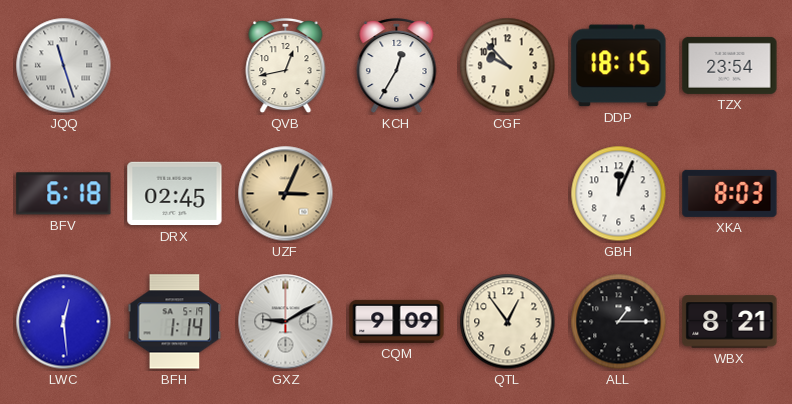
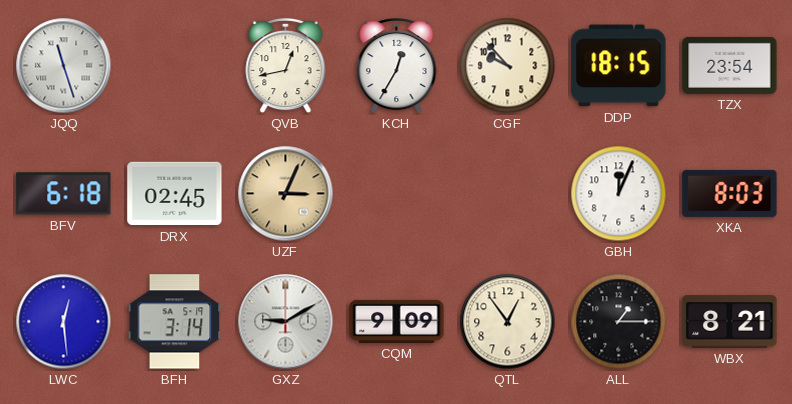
BFH: 1:14 -> 3:14 (175, 322)
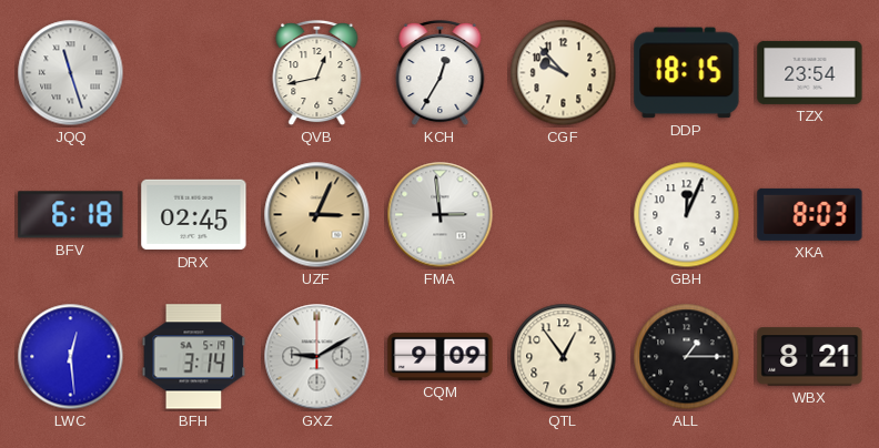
FMA: none -> 2:59 (441, 215)
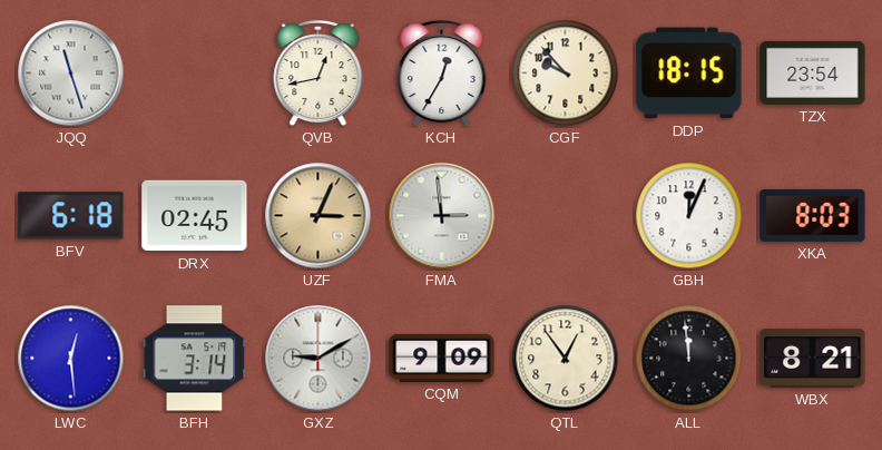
ALL: 1:15 -> 11:59 (689, 359)
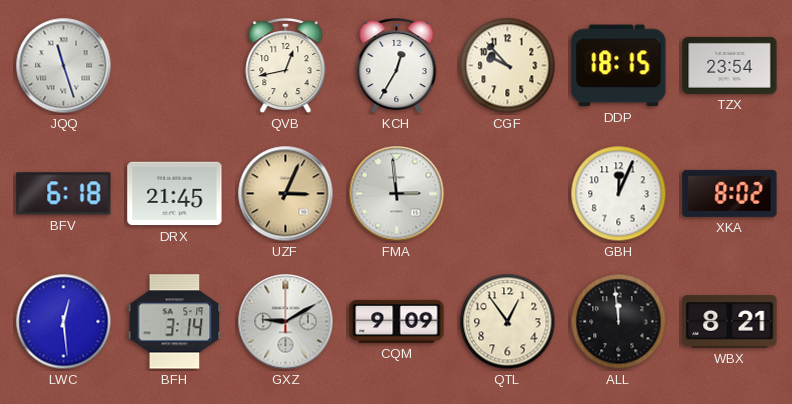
DRX: 02:45 -> 21:45 (175, 194)
XKA: 8:03 -> 8:02 (730, 193)
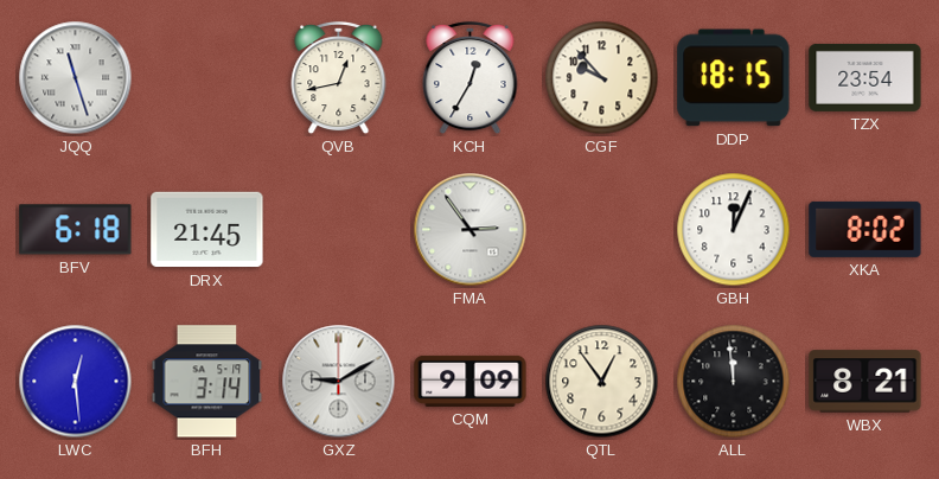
UZF: 3:04 -> none (286, 194)
FMA: 2:59 -> 2:54 (471, 230)
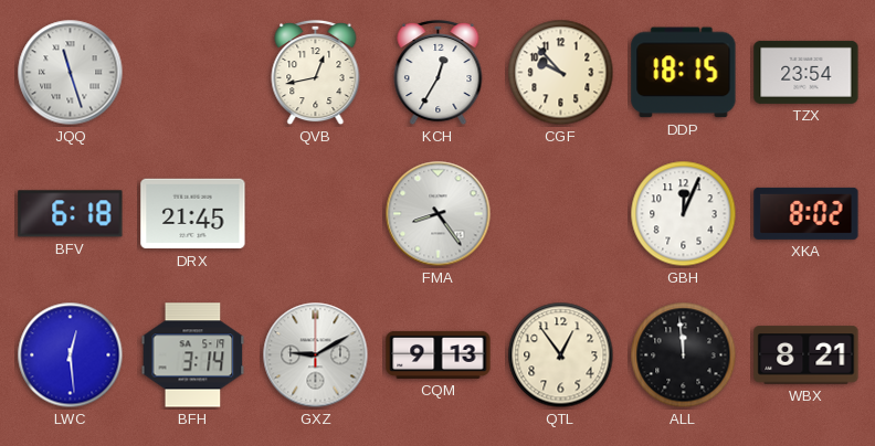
FMA: 2:54 -> 8:24 (439, 214)
CQM: 9:09 -> 9:13 (439, 354)
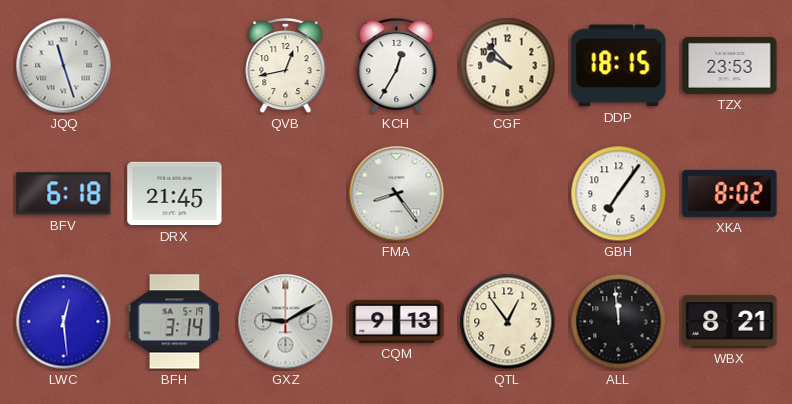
TZX: 23:54 -> 23:53 (730, 65)
GBH: 12:04 -> 7:06 (619, 194)
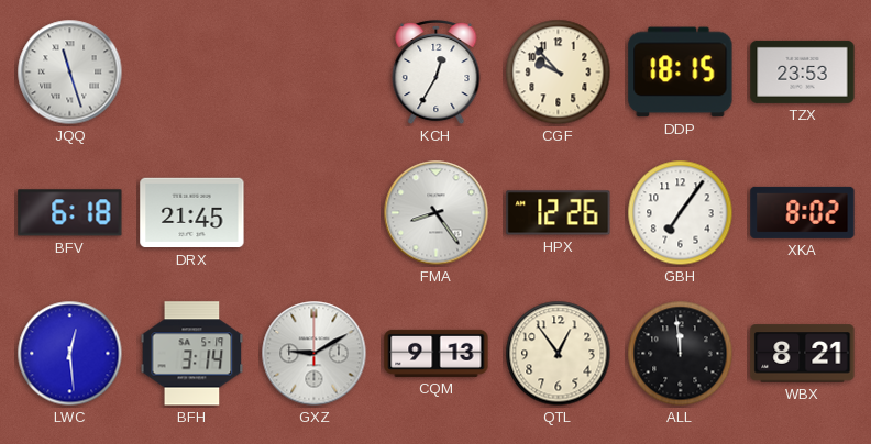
QVB: 12:43 -> none (286, 66)
HPX: none -> 12:26 (559, 213)
